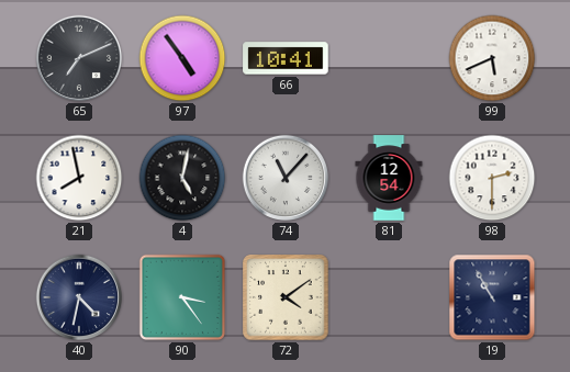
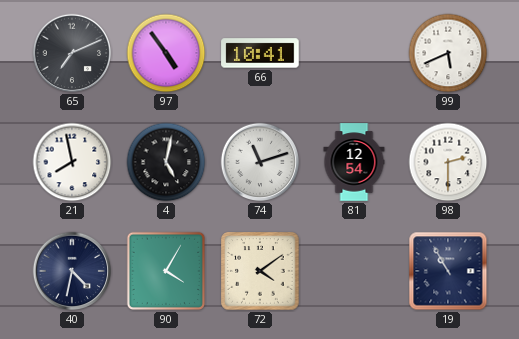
74: 11:07 -> 11:12 (260, 162)
90: 3:24 -> 4:05 (166, 271)
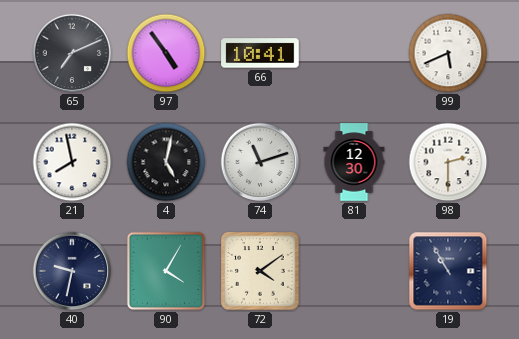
81: 12:54 -> 12:30 (354, 162)
40: 4:32 -> 9:32 (72, 271)
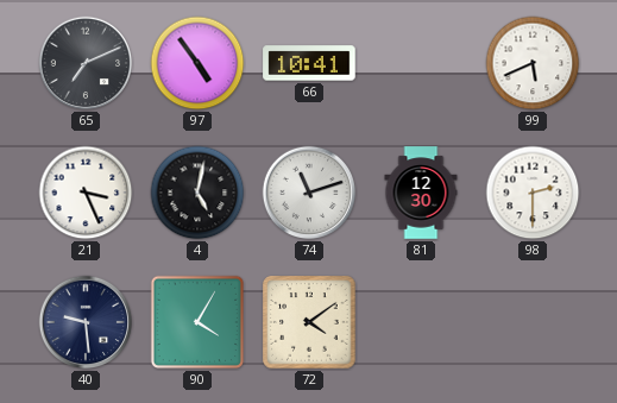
21: 7:58 -> 3:26 (86, 193)
40: 9:32 -> 9:29 (86, 322)
19: 10:55 -> none (448, 271)
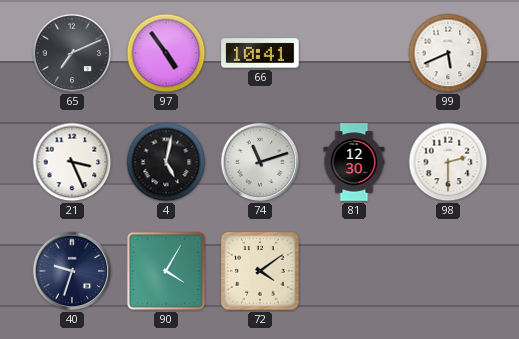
40: 9:29 -> 9:33 (72, 271)
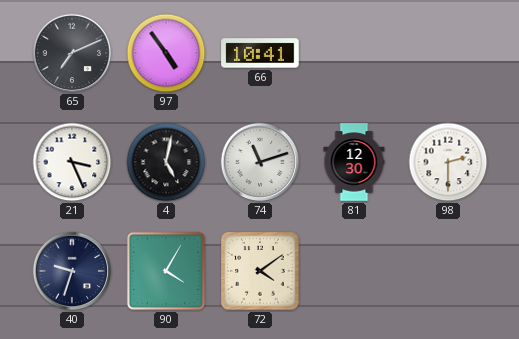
99: 5:41 -> none (448, 53)
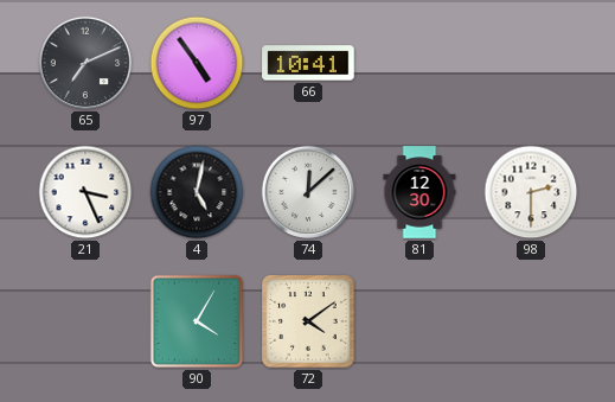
74: 11:12 -> 12:08 (308, 192)
40: 9:33 -> none (72, 271)
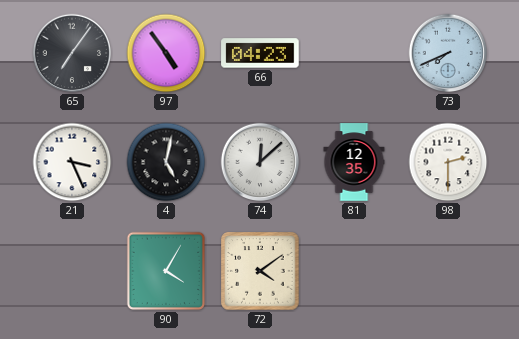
65: 7:11 -> 7:06 (72, 53)
66: 10:41 -> 04:23 (260, 53)
73: none -> 7:41 (448, 53)
81: 12:30 -> 12:35 (354, 162)
